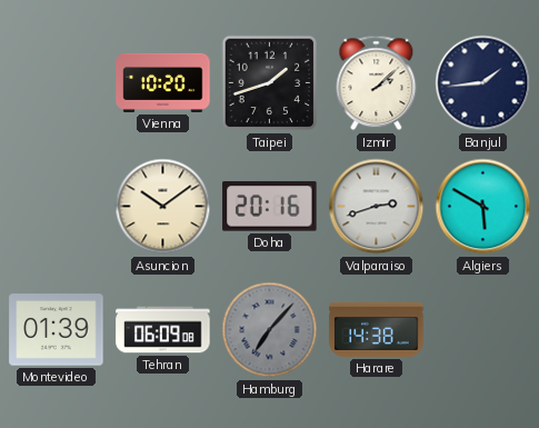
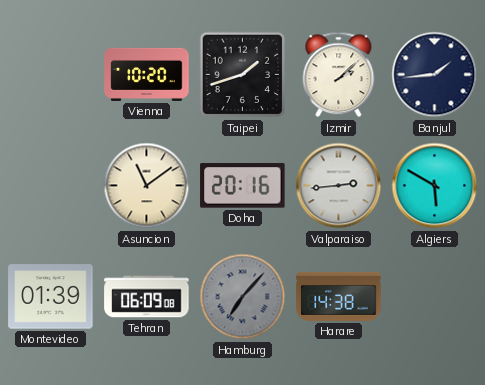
Asuncion: 10:09 -> 11:09 (147, 186)
Valparaiso: 2:42 -> 2:44 (339, 186)
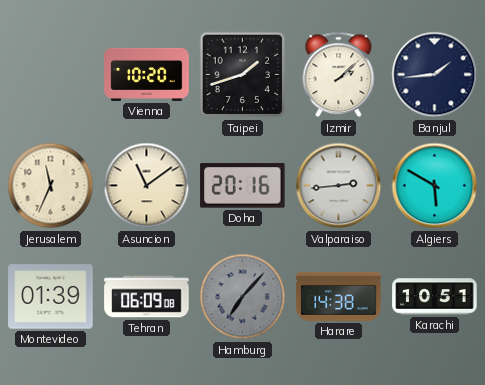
Jerusalem: none -> 11:34 (51, 186)
Karachi: none -> 10:51 (435, 297)
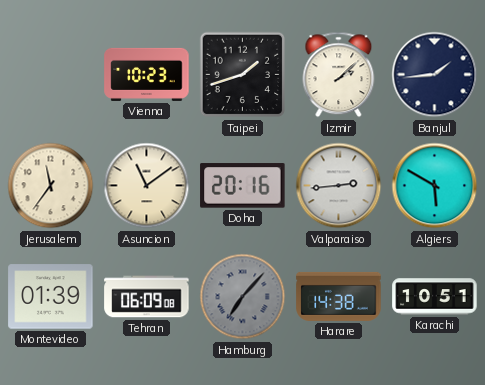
Vienna: 10:20 -> 10:23 (147, 74)
Jerusalem: 11:34 -> 11:36 (51, 186)
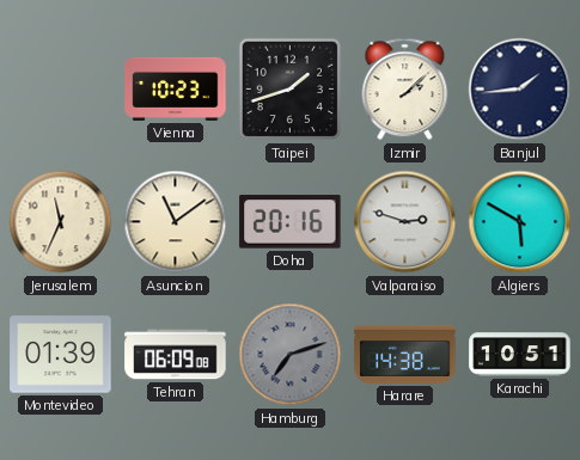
Jerusalem: 11:36 -> 11:34 (61, 222)
Valparaiso: 2:44 -> 2:48 (405, 222)
Hamburg: 7:07 -> 7:12 (291, 355)
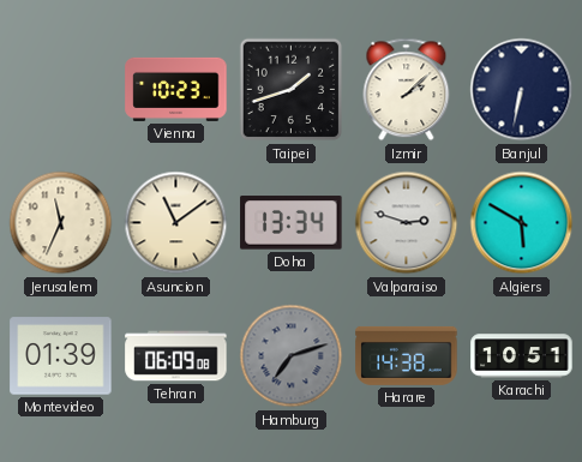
Banjul: 1:44 -> 6:32 (522, 90)
Doha: 20:16 -> 13:34 (292, 223)
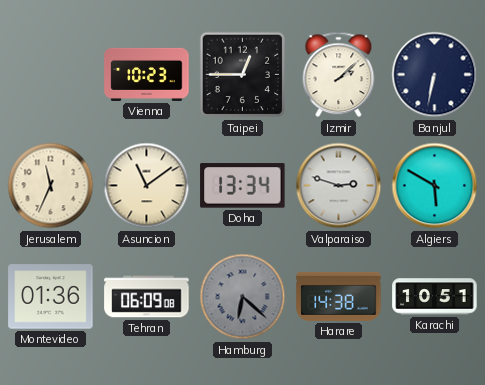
Taipei: 1:42 -> 12:45 (243, 75)
Montevideo: 01:39 -> 01:36 (51, 297)
Hamburg: 7:12 -> 6:22 (243, 297)
